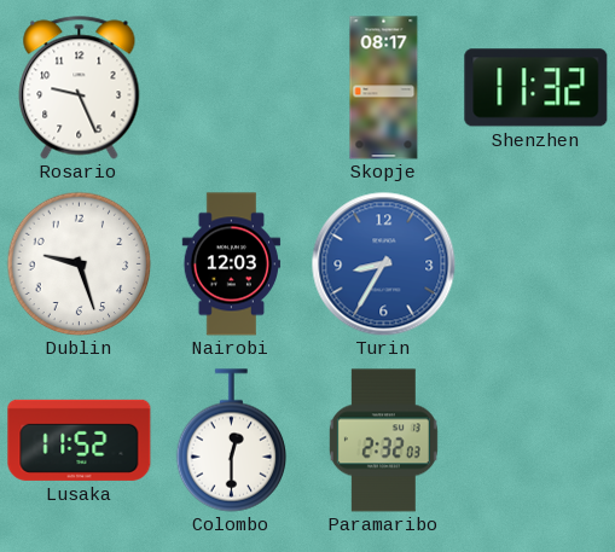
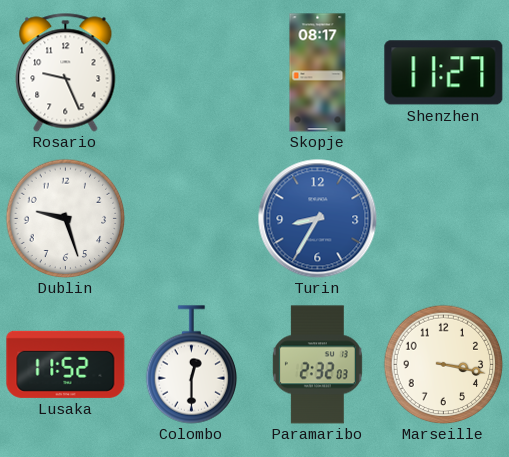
Shenzhen: 11:32 -> 11:27 (444, 73)
Nairobi: 12:03 -> none (232, 265)
Marseille: none -> 3:17 (443, 364)
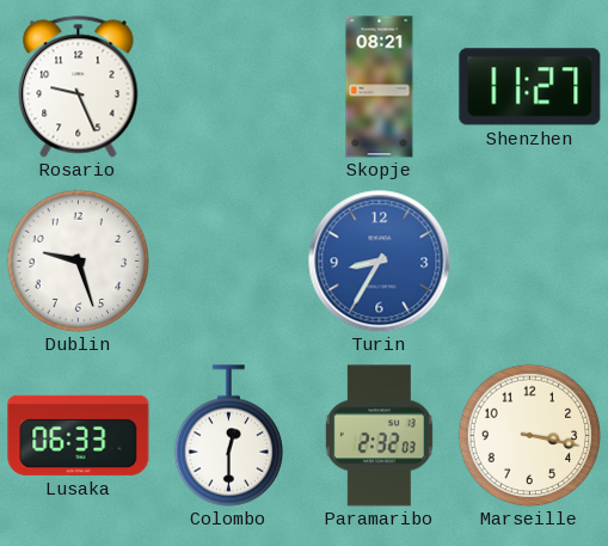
Skopje: 08:17 -> 08:21 (380, 87)
Lusaka: 11:52 -> 06:33 (79, 435)
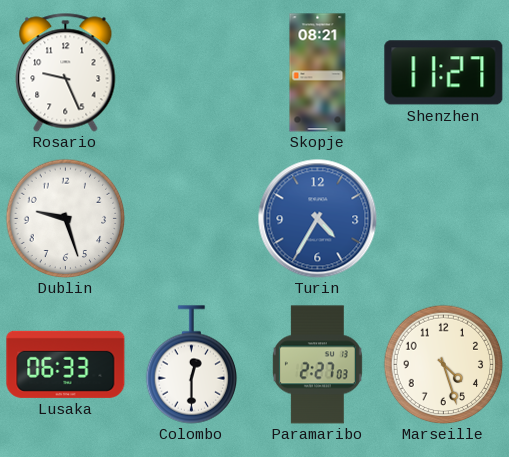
Turin: 8:35 -> 4:35 (318, 219)
Paramaribo: 2:32 -> 2:27 (317, 365)
Marseille: 3:17 -> 4:27 (443, 364)
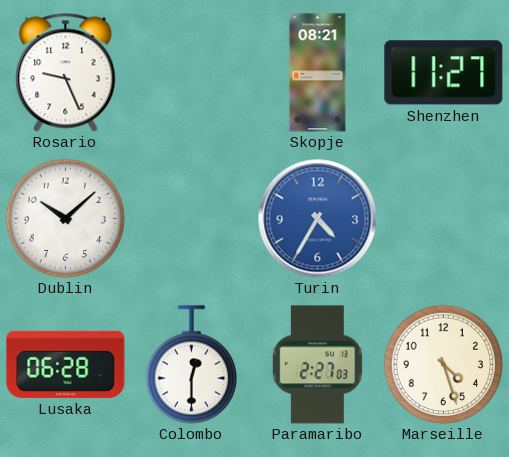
Dublin: 9:27 -> 10:08 (65, 218)
Lusaka: 06:33 -> 06:28 (66, 364)
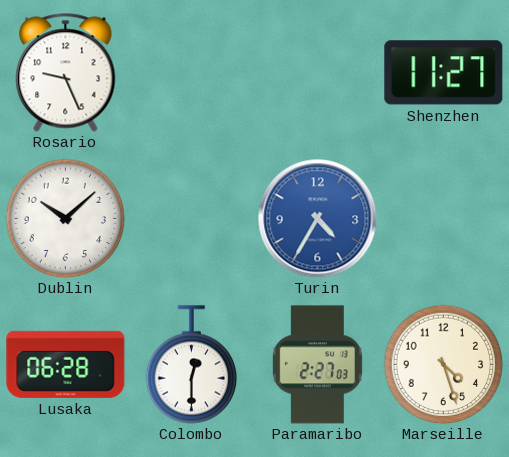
Skopje: 08:21 -> none (318, 73)
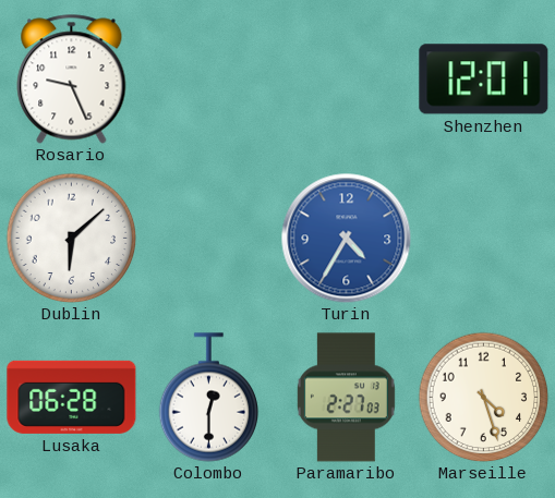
Shenzhen: 11:27 -> 12:01 (484, 80)
Dublin: 10:08 -> 6:08 (71, 238)
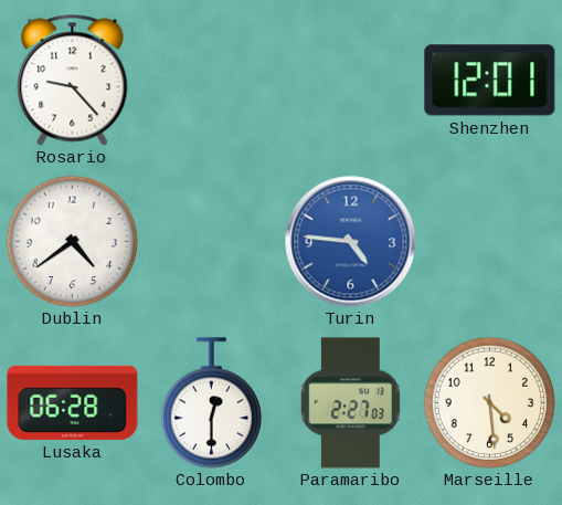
Rosario: 9:26 -> 9:23 (73, 81)
Dublin: 6:08 -> 4:39 (72, 241)
Turin: 4:35 -> 4:46 (351, 242)
Marseille: 4:27 -> 4:29 (489, 402)
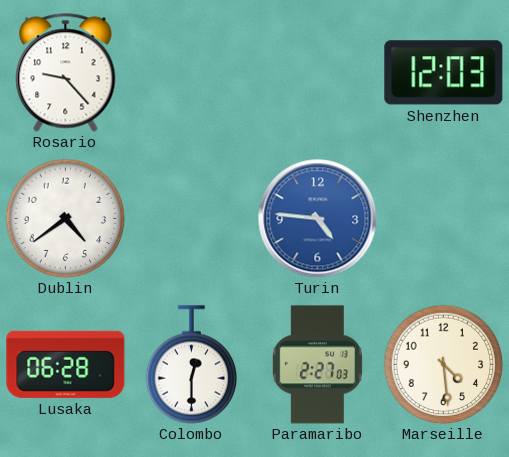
Shenzhen: 12:01 -> 12:03 (444, 73)
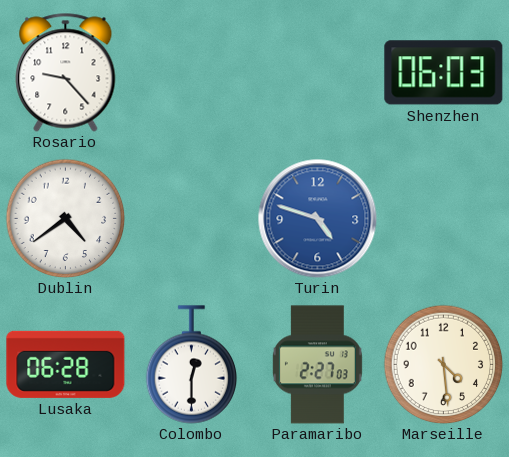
Shenzhen: 12:03 -> 06:03 (444, 73)
Turin: 4:46 -> 4:48 (318, 219)
